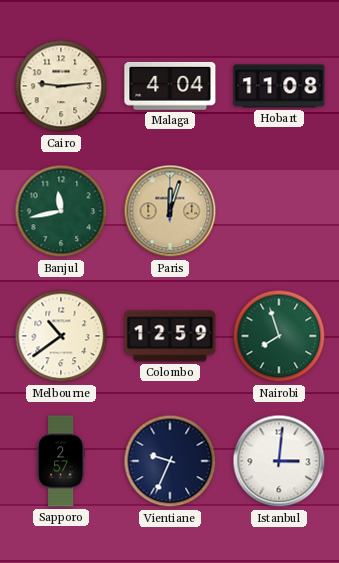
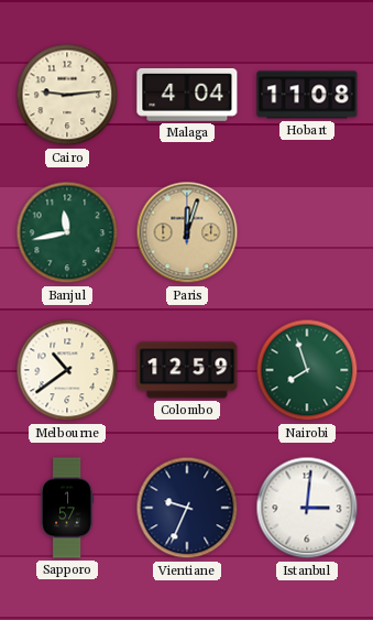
Sapporo: 2:57 -> 1:57 (67, 508)
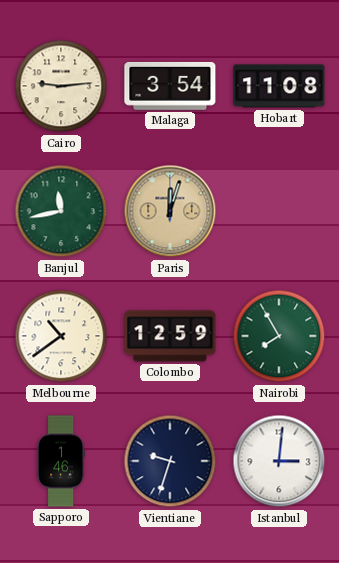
Malaga: 4:04 -> 3:54 (170, 86)
Nairobi: 7:57 -> 7:55 (279, 336)
Sapporo: 1:57 -> 1:46 (61, 461)
Vientiane: 9:34 -> 9:33 (170, 461)
